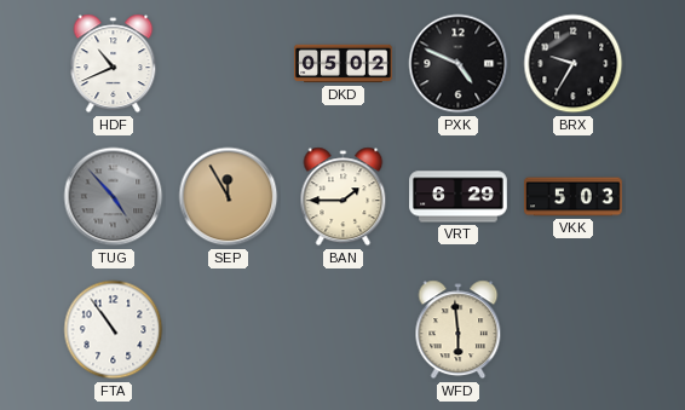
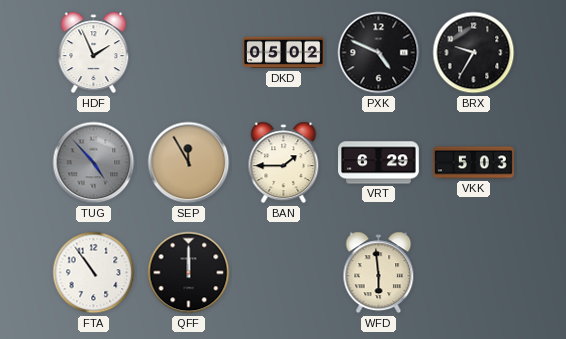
HDF: 10:41 -> 1:56 (94, 53)
QFF: none -> 12:00 (189, 273)
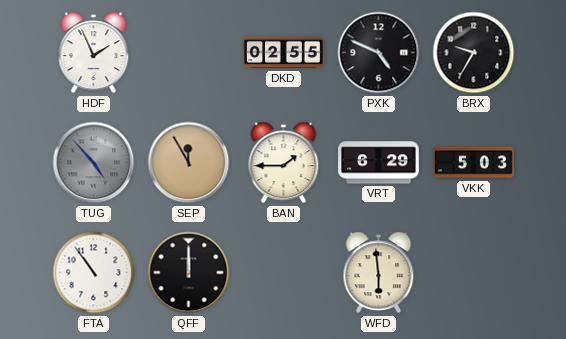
DKD: 05:02 -> 02:55 (284, 53)
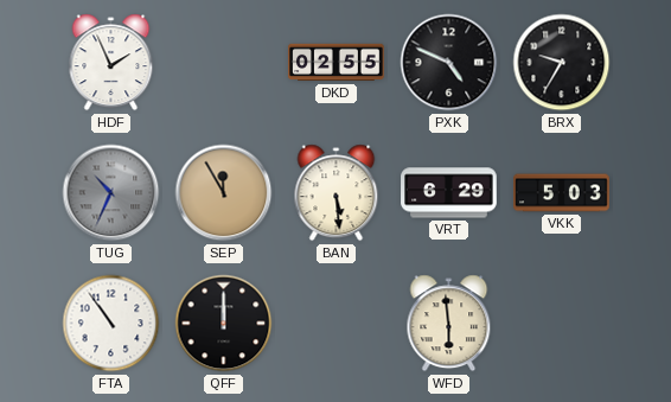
TUG: 4:53 -> 10:34 (111, 193)
BAN: 1:45 -> 5:29 (337, 193)
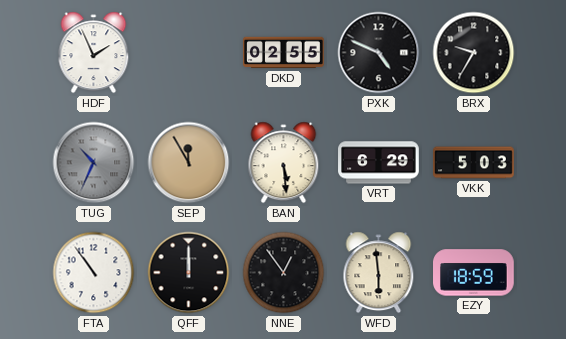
NNE: none -> 12:54 (284, 273)
EZY: none -> 18:59 (474, 273)
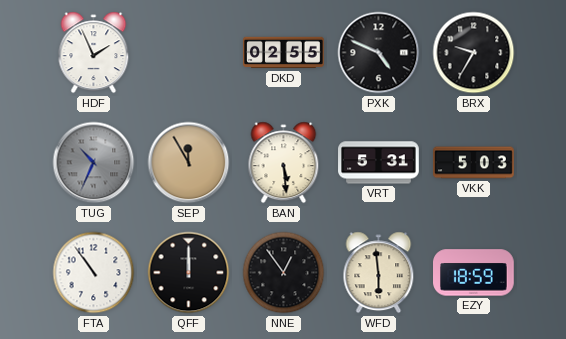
VRT: 6:29 -> 5:31 (379, 163)
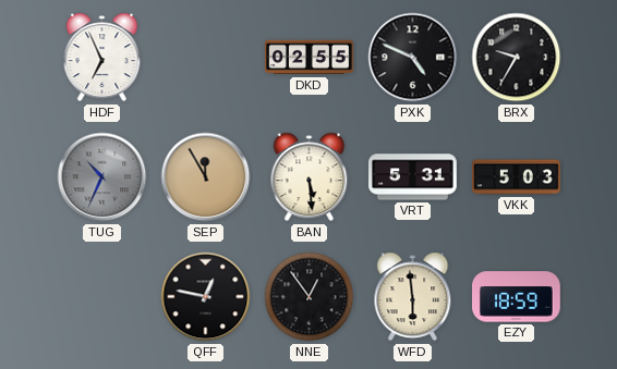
HDF: 1:56 -> 6:56 (102, 58)
FTA: 10:54 -> none (94, 273)
QFF: 12:00 -> 12:47 (206, 297)
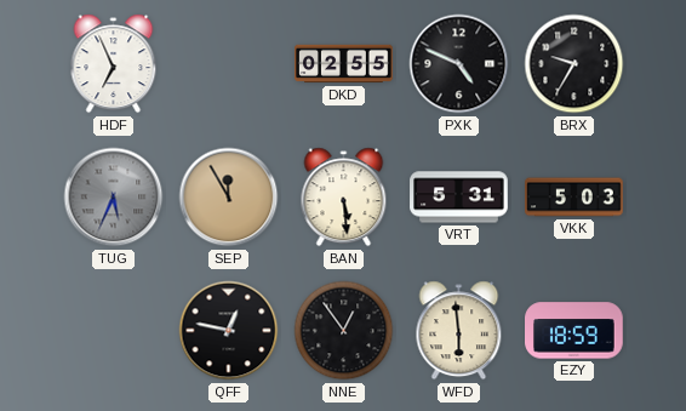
TUG: 10:34 -> 5:34 (114, 198)
